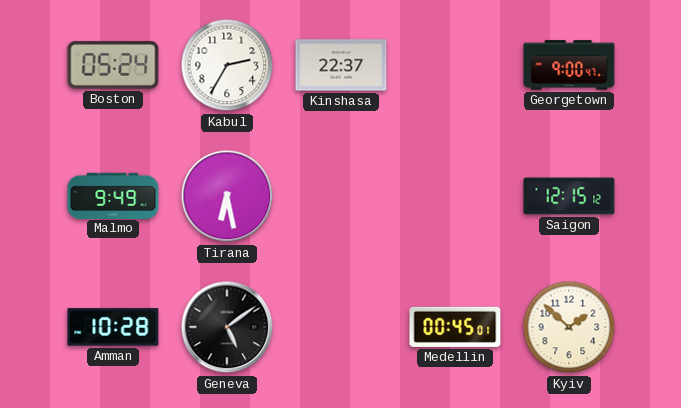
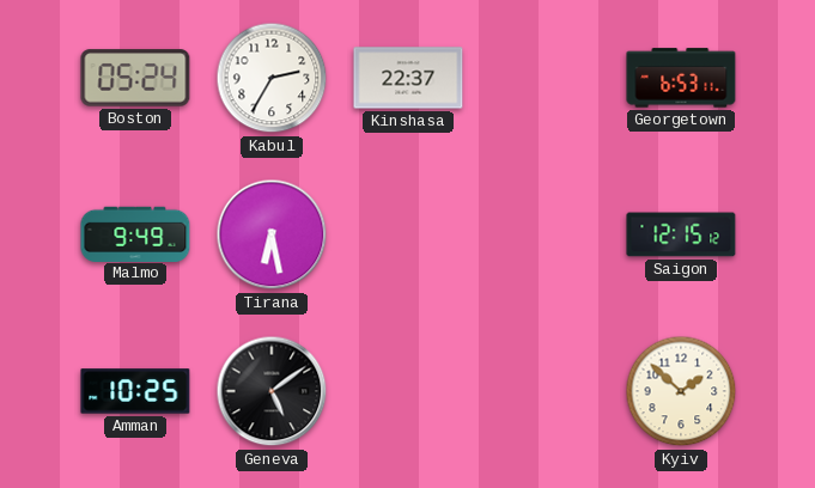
Georgetown: 9:00 -> 6:53 (681, 78)
Amman: 10:28 -> 10:25 (135, 391)
Medellin: 00:45 -> none (455, 327)
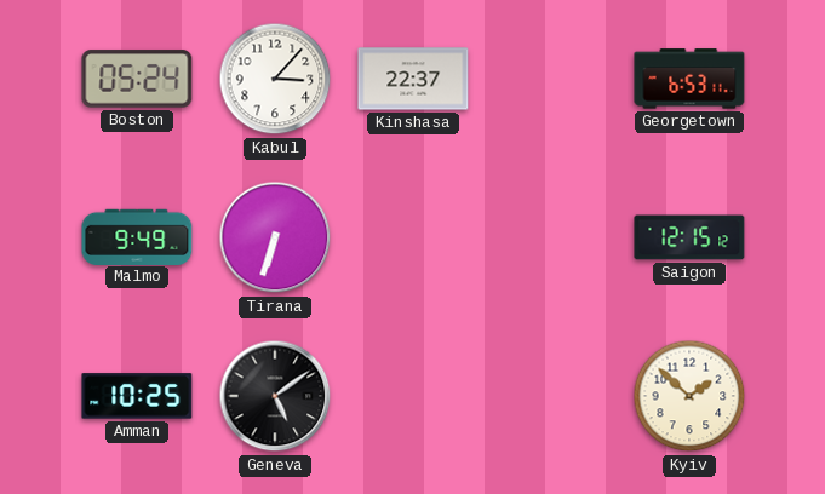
Kabul: 2:35 -> 3:07 (275, 79)
Tirana: 6:28 -> 6:33 (275, 237)
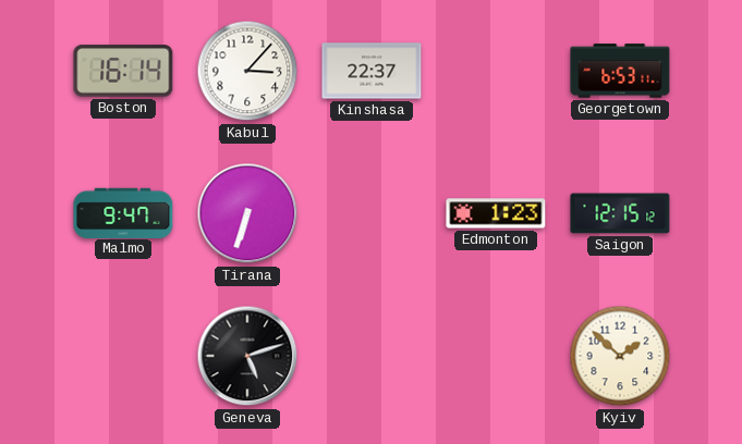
Boston: 05:24 -> 16:14 (123, 71)
Malmo: 9:49 -> 9:47 (123, 212)
Edmonton: none -> 1:23 (496, 213)
Amman: 10:25 -> none (137, 396)
Geneva: 5:09 -> 5:12 (247, 356)
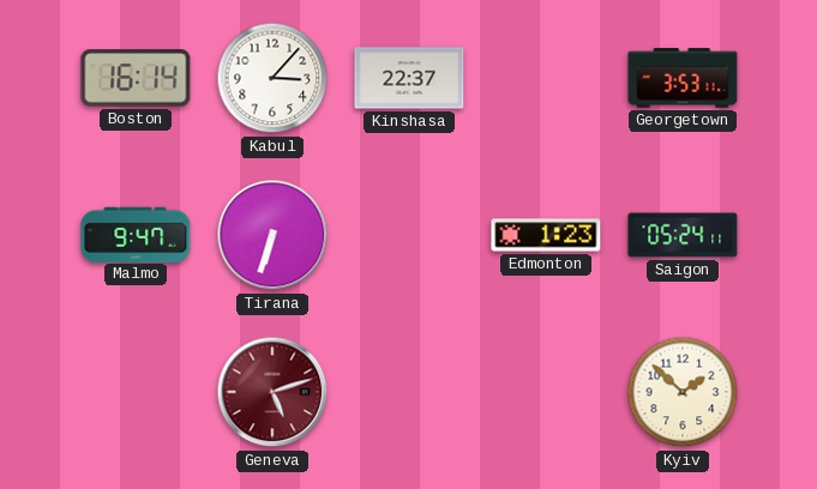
Georgetown: 6:53 -> 3:53 (683, 78)
Saigon: 12:15 -> 05:24 (683, 235)
Geneva dial: black -> burgundy (272, 392)
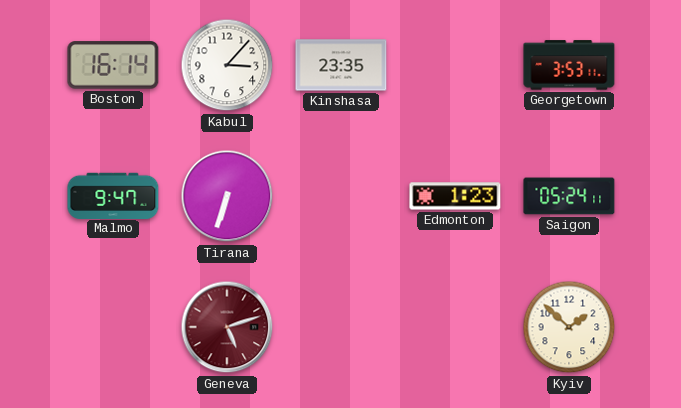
Kinshasa: 22:37 -> 23:35 (341, 65)
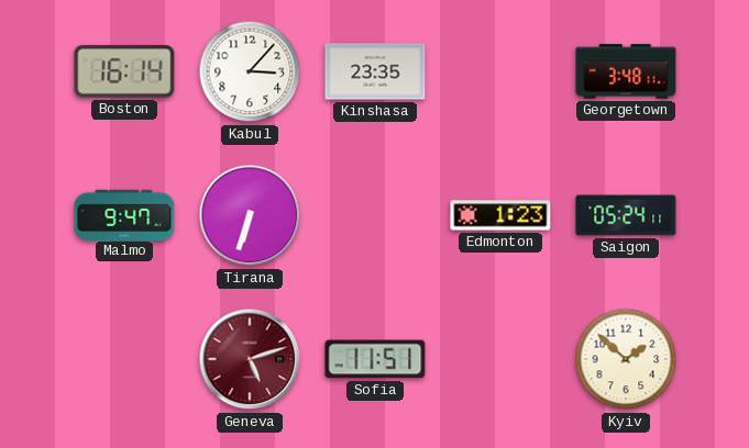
Georgetown: 3:53 -> 3:48 (626, 71)
Sofia: none -> 11:51 (375, 359)
